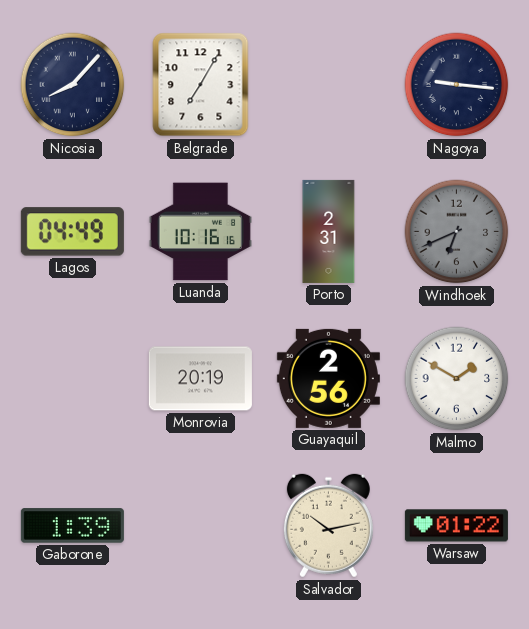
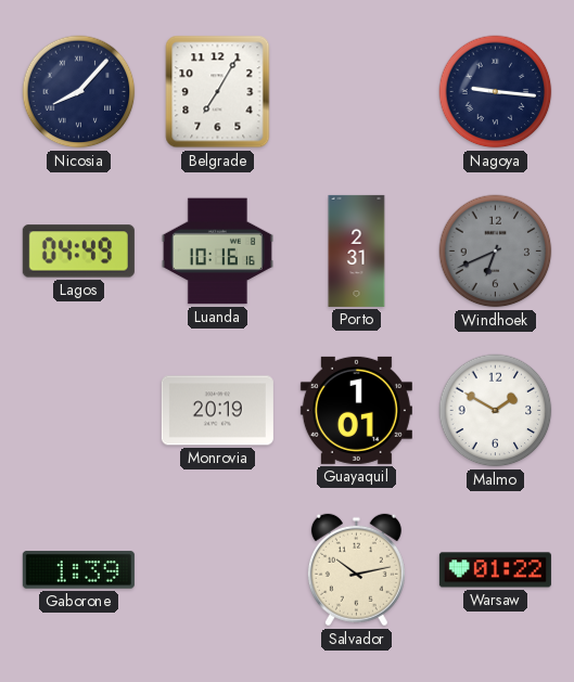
Guayaquil: 2:56 -> 1:01 (356, 410)
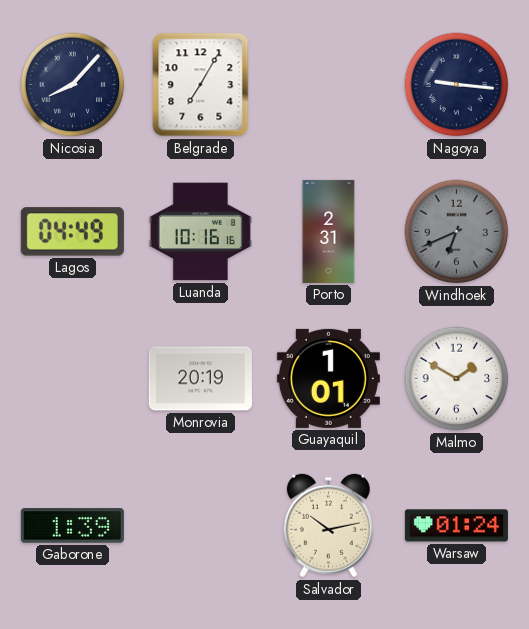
Warsaw: 01:22 -> 01:24 (456, 526)
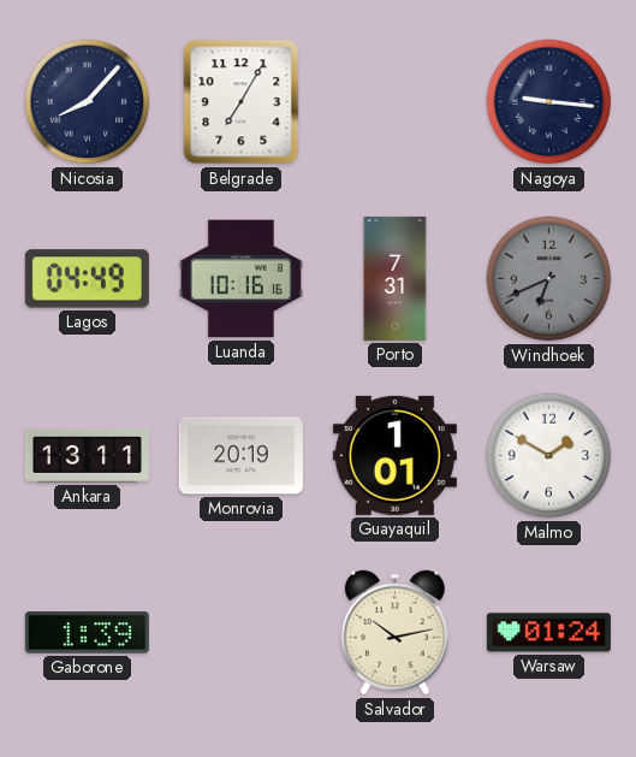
Porto: 2:31 -> 7:31 (396, 278)
Ankara: none -> 13:11 (87, 455)
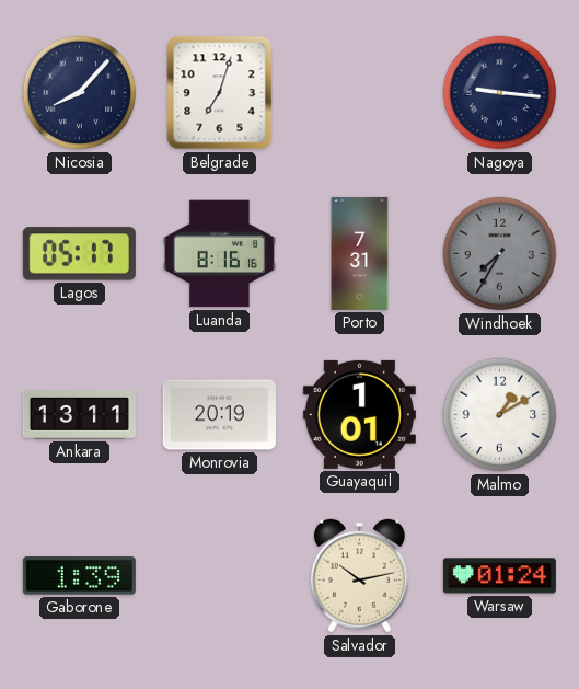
Belgrade: 7:05 -> 7:03 (220, 93)
Lagos: 04:49 -> 05:17 (79, 254)
Luanda: 10:16 -> 8:16 (219, 254)
Windhoek: 6:41 -> 7:35 (500, 254)
Malmo: 1:50 -> 1:10 (500, 415)
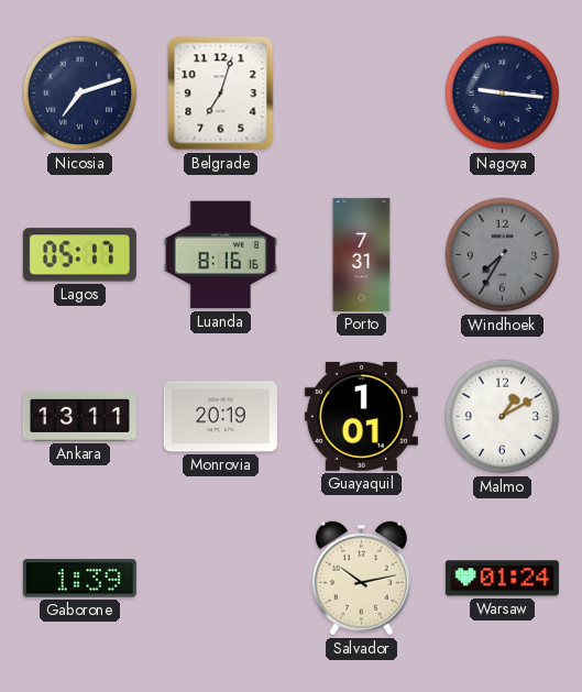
Nicosia: 8:07 -> 7:12 (80, 94)
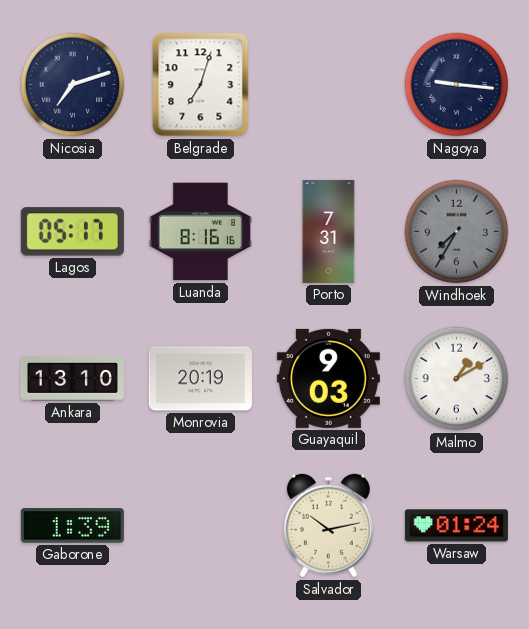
Ankara: 13:11 -> 13:10 (72, 378)
Guayaquil: 1:01 -> 9:03 (328, 378)
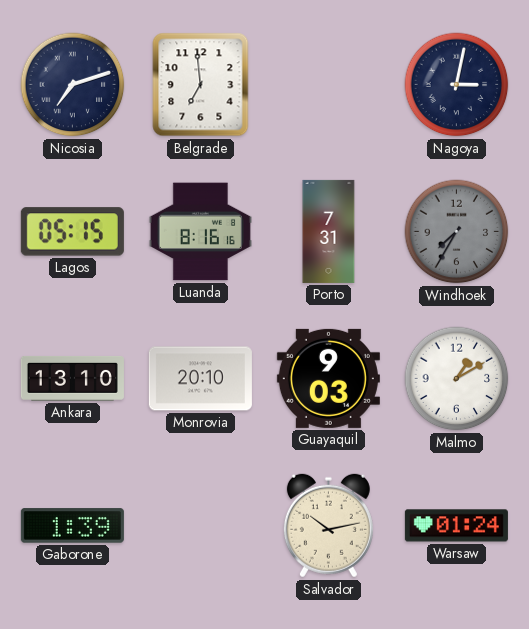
Belgrade: 7:03 -> 6:59 (201, 85)
Nagoya: 9:16 -> 3:02 (457, 85)
Lagos: 05:17 -> 05:15 (72, 232)
Monrovia: 20:19 -> 20:10 (200, 379)
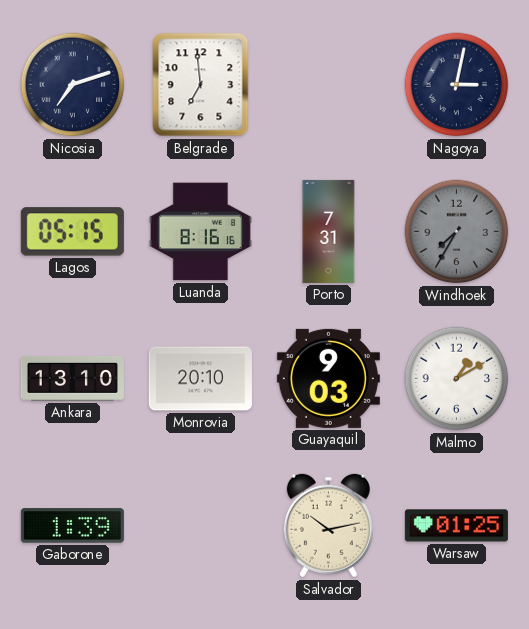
Warsaw: 01:24 -> 01:25 (456, 526)
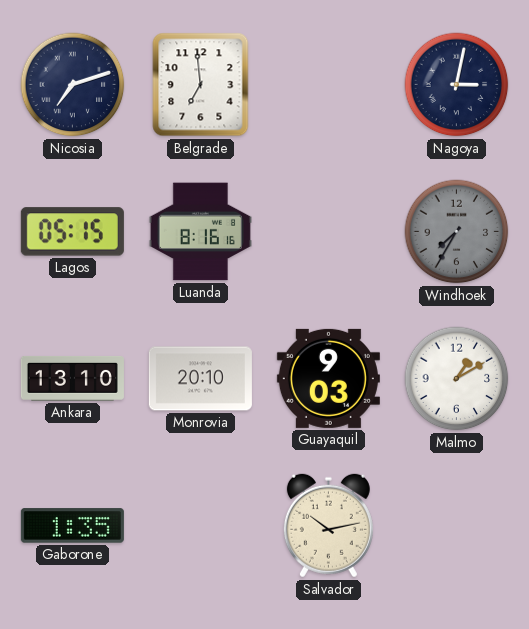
Porto: 7:31 -> none (329, 231)
Gaborone: 1:39 -> 1:35 (72, 526)
Warsaw: 01:25 -> none (456, 526)
